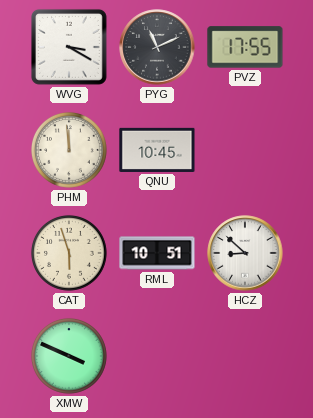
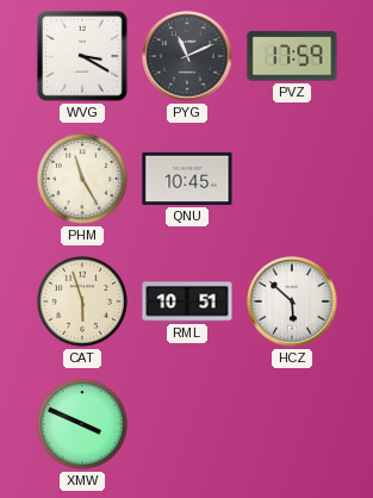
PVZ: 17:55 -> 17:59 (292, 56)
PHM: 11:59 -> 11:25 (82, 179)
HCZ: 8:52 -> 5:52 (292, 301)
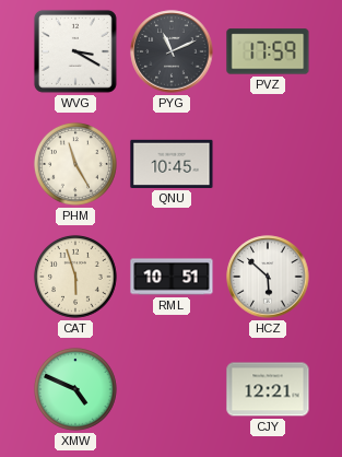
XMW: 3:49 -> 4:49 (75, 389)
CJY: none -> 12:21 (268, 389)
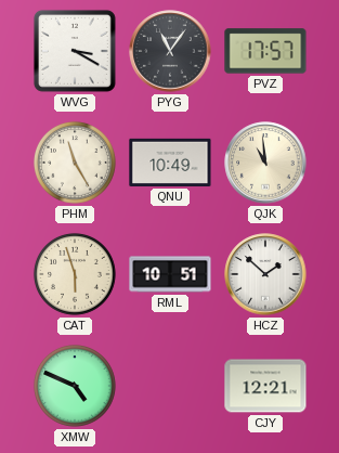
PYG: 11:11 -> 11:06 (170, 51)
PVZ: 17:59 -> 17:57 (265, 51)
QNU: 10:45 -> 10:49 (170, 163)
QJK: none -> 10:59 (265, 163)
HCZ: 5:52 -> 1:52 (265, 274)
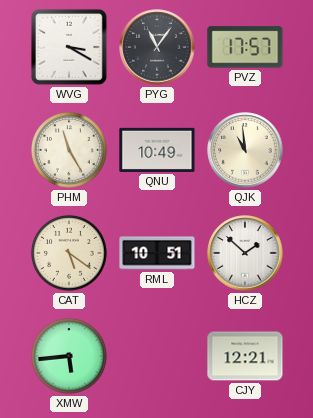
CAT: 5:57 -> 5:21 (69, 253)
XMW: 4:49 -> 5:44 (69, 356)
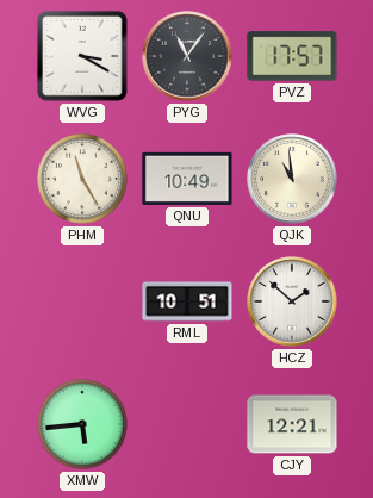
CAT: 5:21 -> none (69, 253)
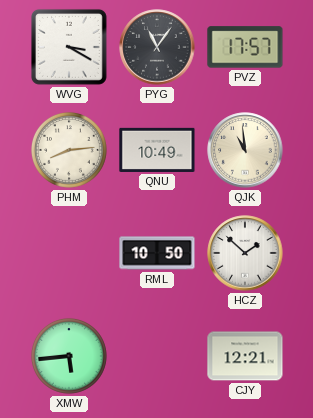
PHM: 11:25 -> 8:14 (69, 150)
RML: 10:51 -> 10:50 (157, 253)
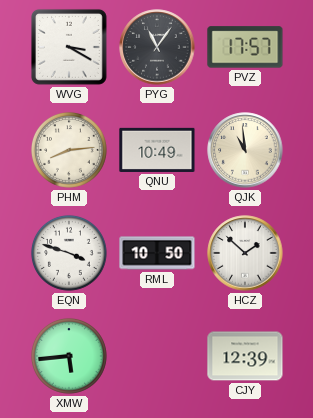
EQN: none -> 3:48 (69, 253)
CJY: 12:21 -> 12:39 (245, 356)
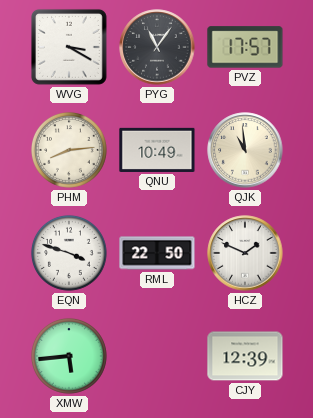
RML: 10:50 -> 22:50 (157, 253)
HCZ: 1:52 -> 1:49 (245, 253)
